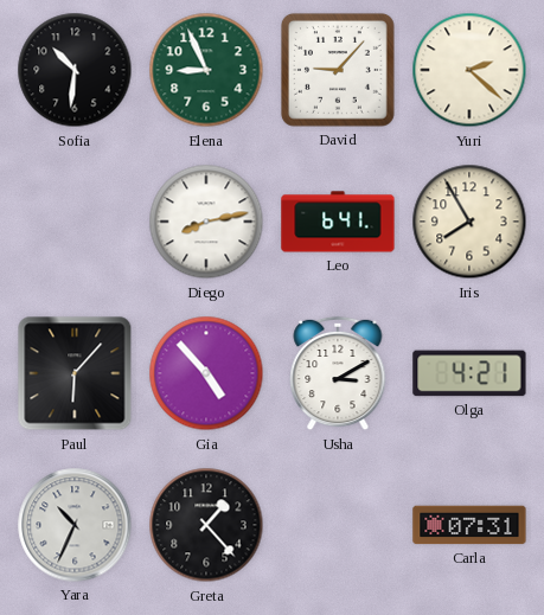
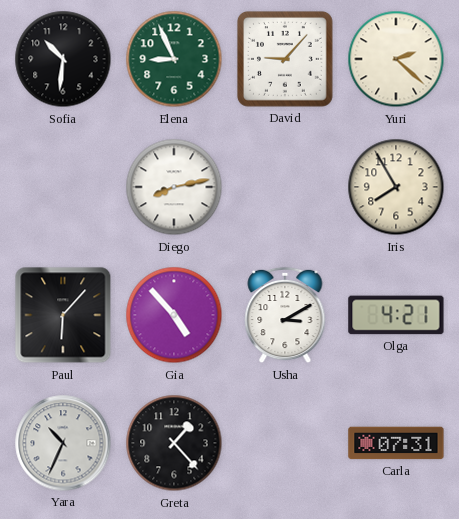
Leo: 6:41 -> none (338, 222)
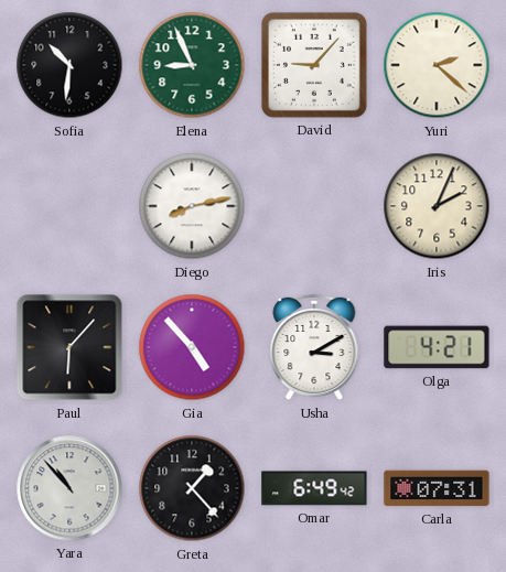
Iris: 7:55 -> 2:04 (437, 206)
Yara: 10:34 -> 10:53 (69, 488)
Omar: none -> 6:49 (314, 488)
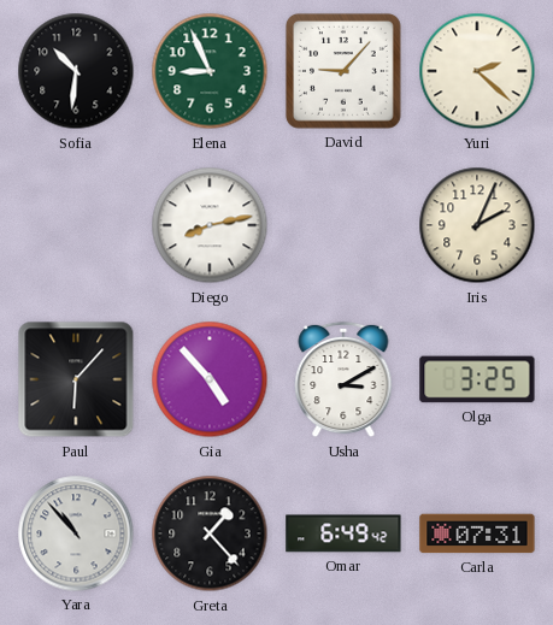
Olga: 4:21 -> 3:25 (477, 379)
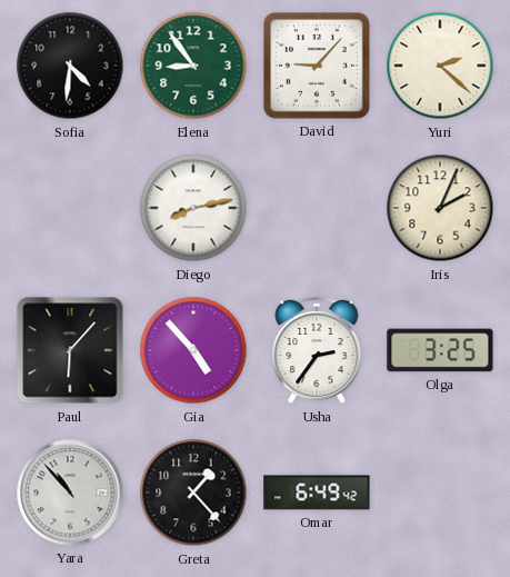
Sofia: 10:31 -> 4:31 (70, 66)
Elena: 8:56 -> 8:54 (193, 66)
Usha: 3:10 -> 2:36 (317, 350)
Carla: 07:31 -> none (477, 533)
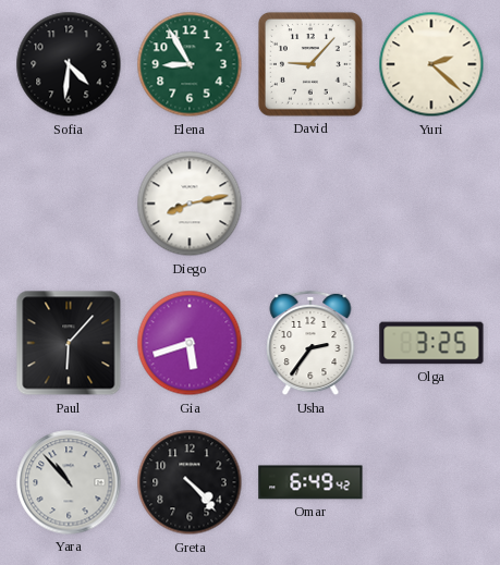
Elena: 8:54 -> 8:55 (190, 64)
Iris: 2:04 -> none (440, 208)
Gia: 4:53 -> 5:42 (190, 343)
Greta: 1:23 -> 4:23 (190, 482)
